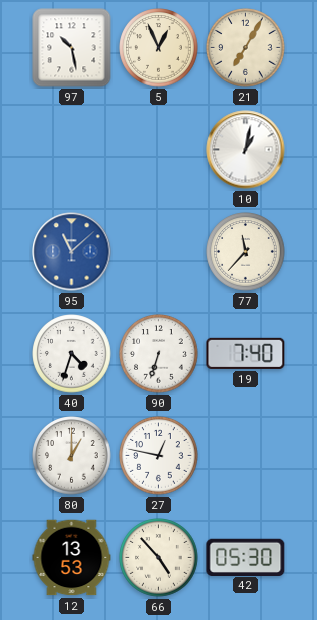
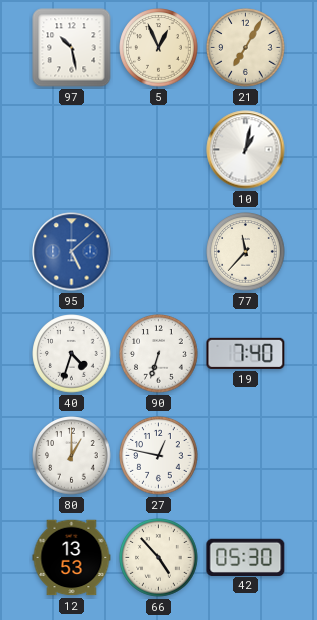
95: 11:08 -> 5:08 (72, 252)
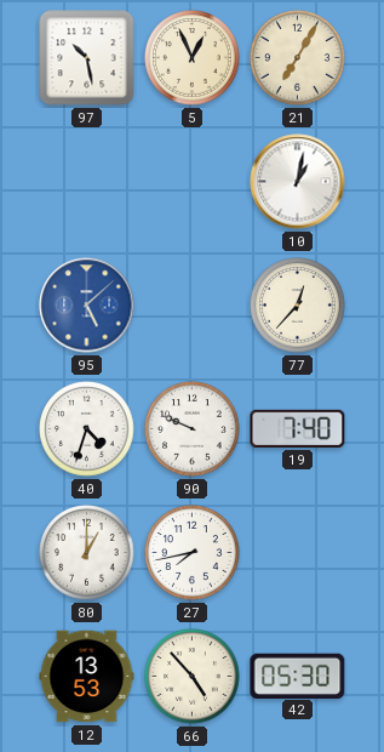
77: 11:37 -> 12:37 (298, 306)
90: 6:33 -> 9:49 (193, 429)
27: 12:47 -> 7:43 (193, 553)
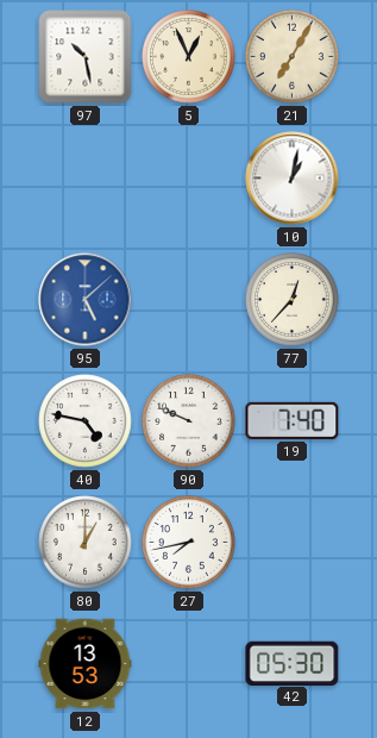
40: 4:33 -> 4:47 (86, 421)
66: 4:53 -> none (193, 677)
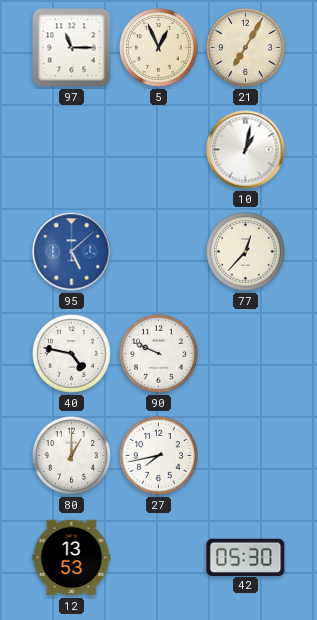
97: 10:28 -> 11:15 (72, 48)
19: 7:40 -> none (293, 420)
